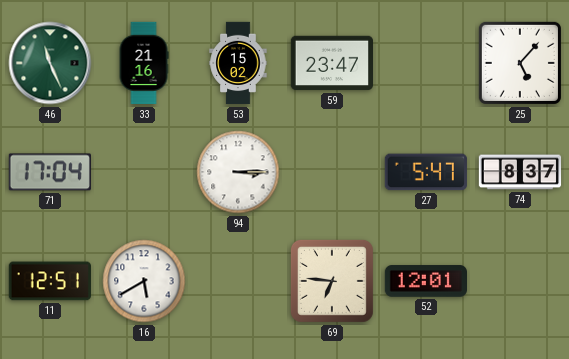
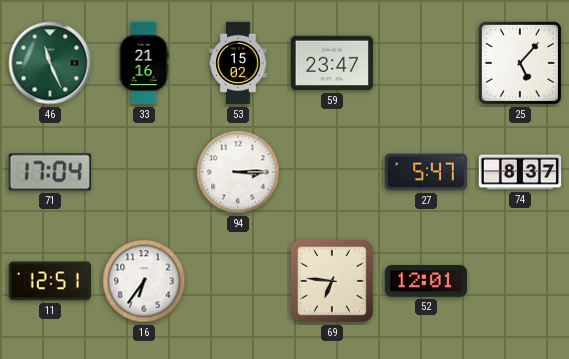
16: 5:40 -> 6:36 (144, 281)
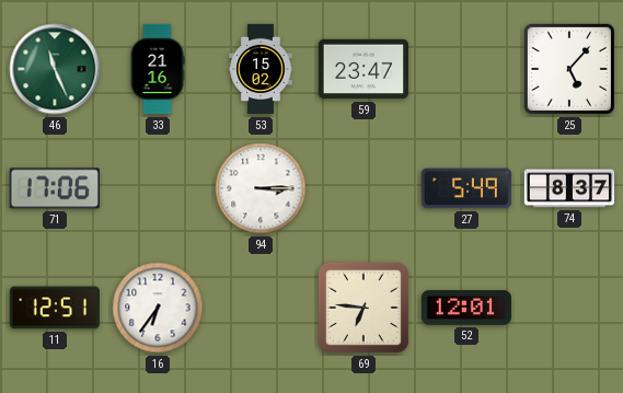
71: 17:04 -> 17:06 (55, 188)
27: 5:47 -> 5:49 (466, 188)
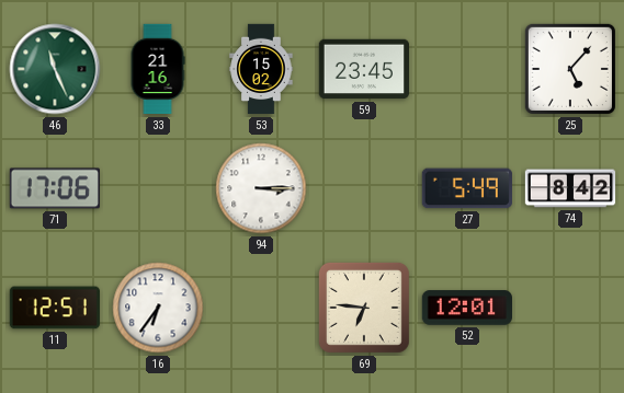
59: 23:47 -> 23:45 (363, 69)
74: 8:37 -> 8:42 (570, 188)
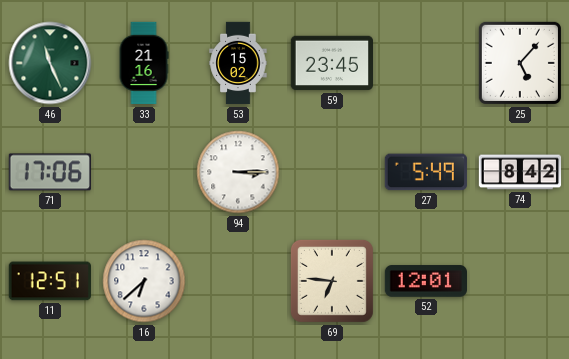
16: 6:36 -> 6:38 (144, 281)
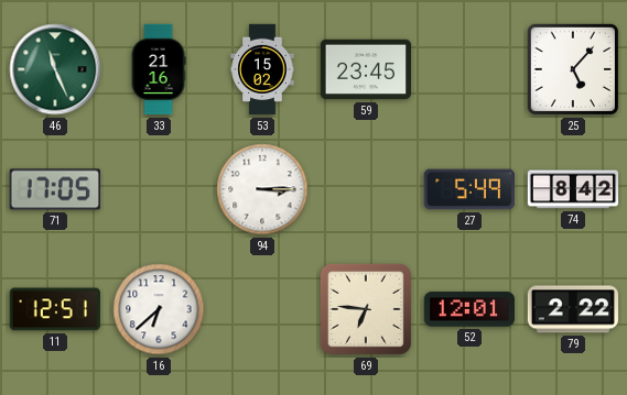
71: 17:06 -> 17:05 (55, 189)
79: none -> 2:22 (572, 309)
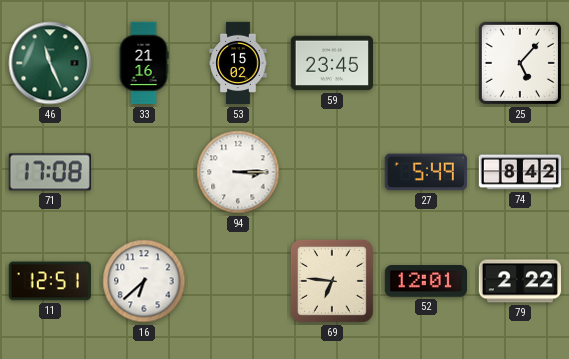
71: 17:05 -> 17:08 (50, 172)
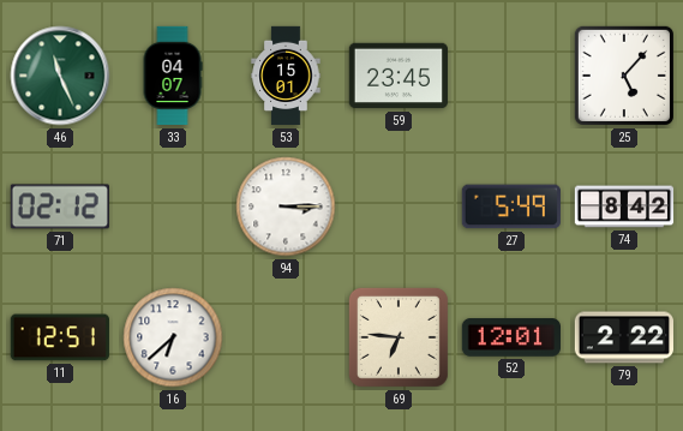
33: 21:16 -> 04:07 (173, 76)
53: 15:02 -> 15:01 (286, 76)
71: 17:08 -> 02:12 (60, 206)
